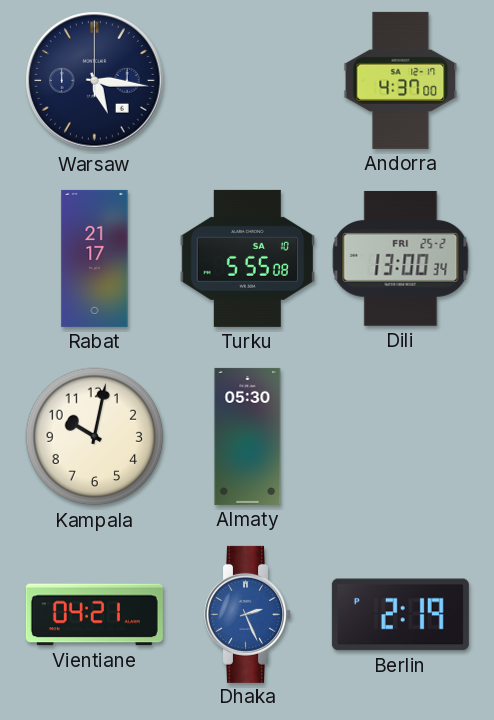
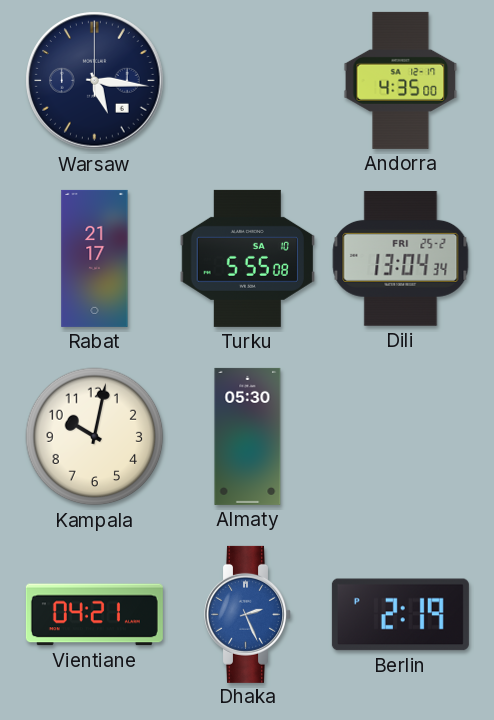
Andorra: 4:37 -> 4:35 (401, 80)
Dili: 13:00 -> 13:04 (401, 258)
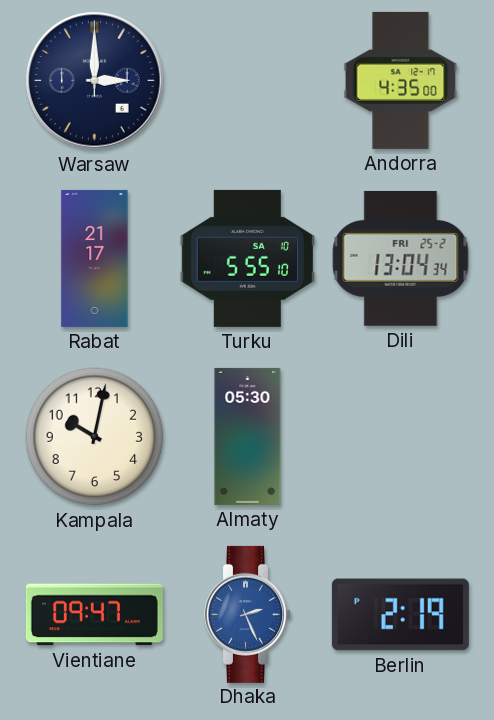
Warsaw: 5:16 -> 3:00 (95, 81)
Turku: 5:55:08 -> 5:55:10 (247, 258)
Vientiane: 04:21 -> 09:47 (94, 615)
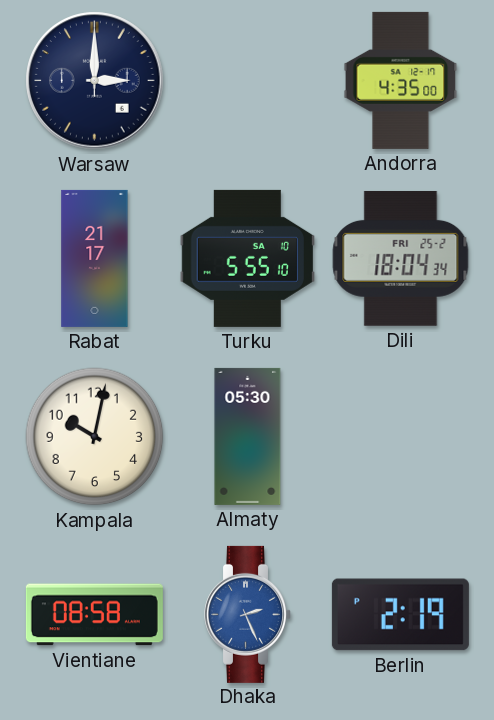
Dili: 13:04 -> 18:04 (401, 258)
Vientiane: 09:47 -> 08:58 (94, 615)
